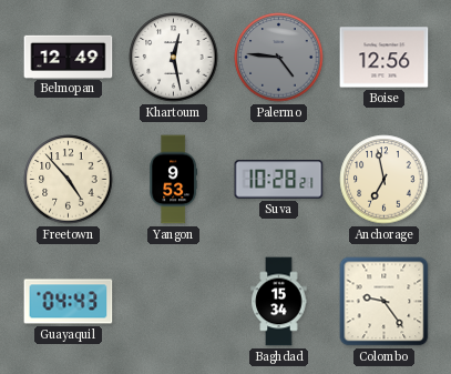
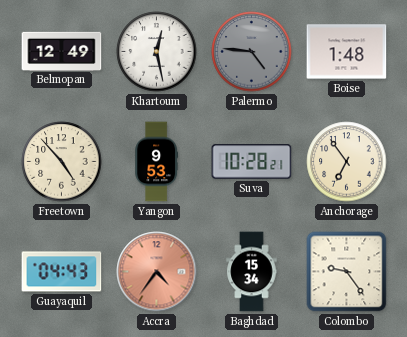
Boise: 12:56 -> 1:48 (347, 52)
Anchorage: 6:58 -> 6:54 (347, 162)
Accra: none -> 4:36 (157, 272)
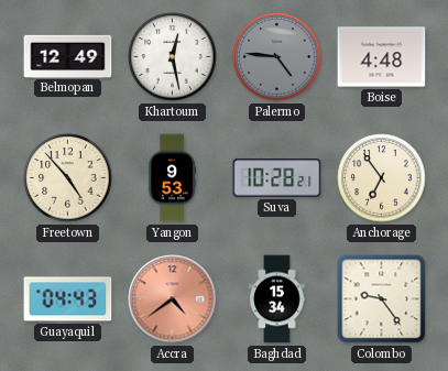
Boise: 1:48 -> 4:48 (382, 57)
Accra: 4:36 -> 4:39 (173, 299)
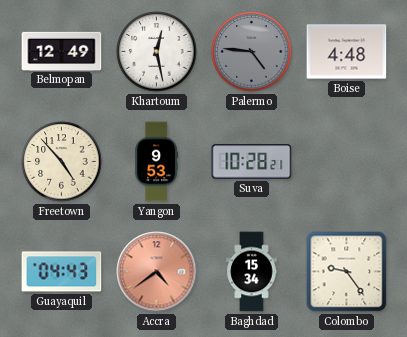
Anchorage: 6:54 -> none (382, 178)
